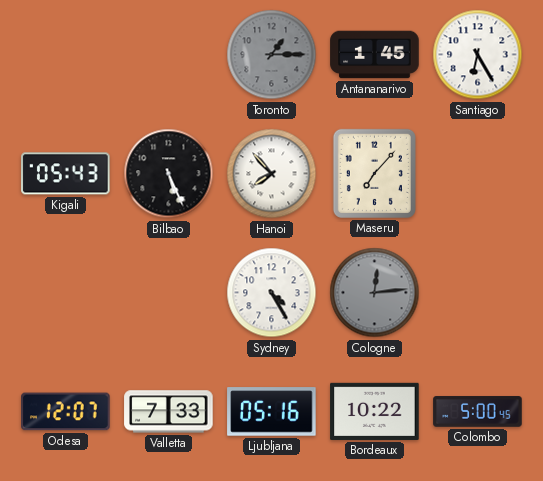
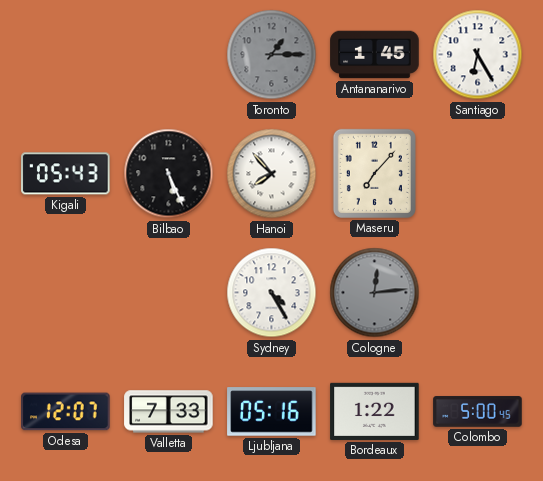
Bordeaux: 10:22 -> 1:22 (375, 411)
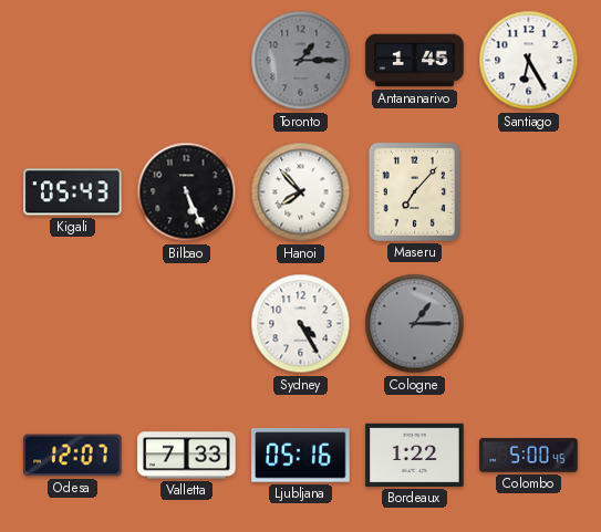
Cologne: 12:14 -> 1:15 (415, 324)
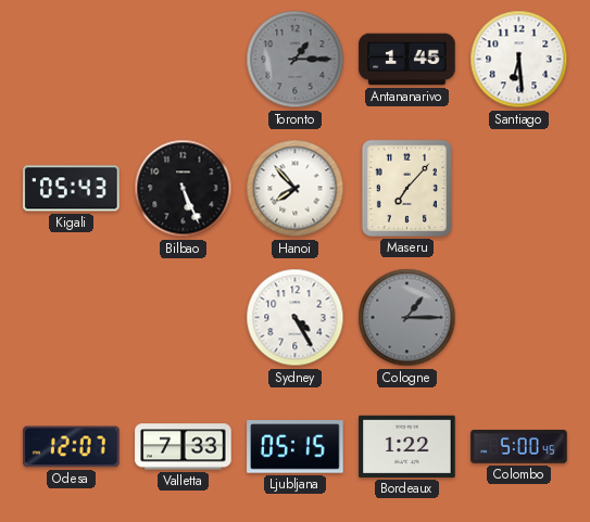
Santiago: 6:25 -> 6:29 (519, 60)
Ljubljana: 05:16 -> 05:15 (296, 447)
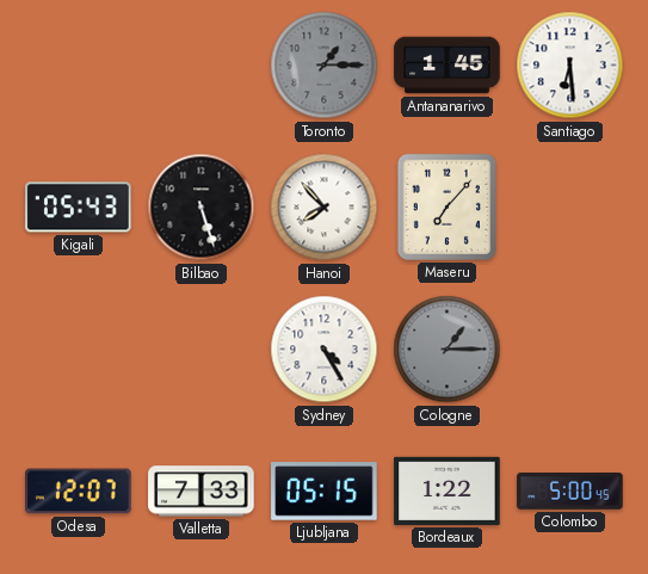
Bilbao: 5:26 -> 5:27 (202, 208)
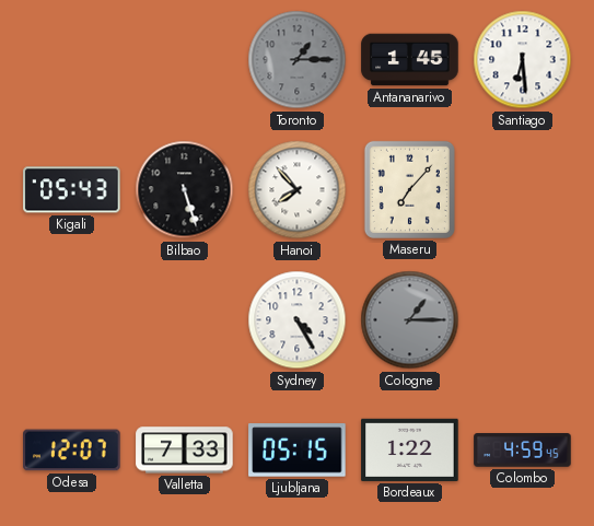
Colombo: 5:00 -> 4:59 (523, 451)
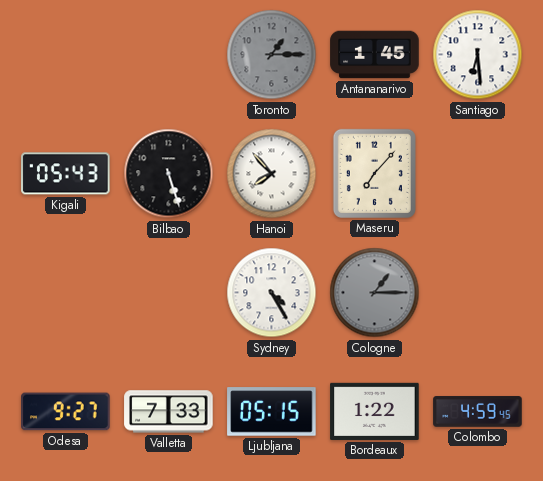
Odesa: 12:07 -> 9:27 (66, 412)
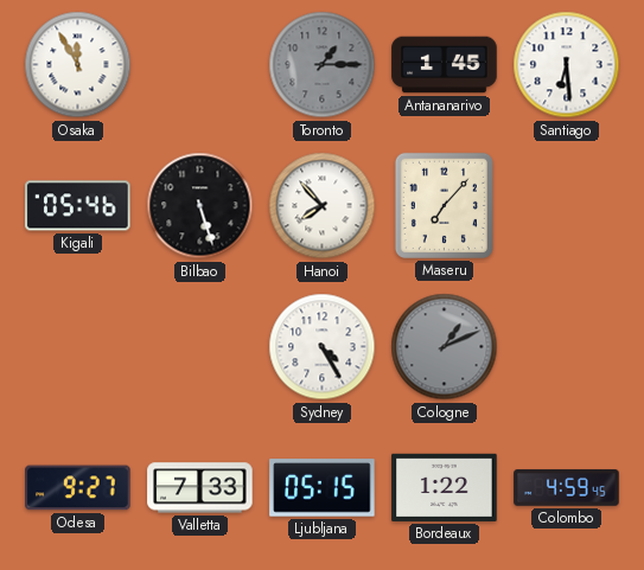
Osaka: none -> 11:55 (78, 65)
Kigali: 05:43 -> 05:46 (78, 206)
Cologne: 1:15 -> 1:11 (445, 347)
